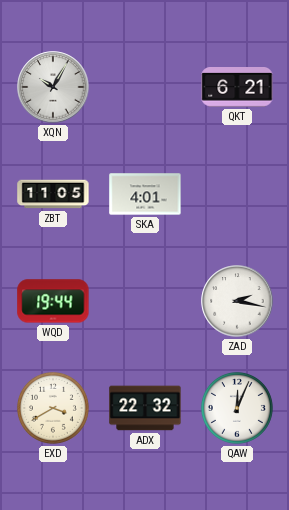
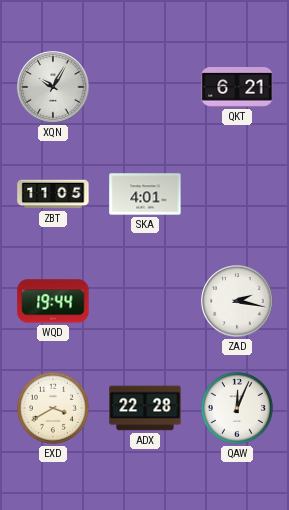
ADX: 22:32 -> 22:28 (145, 408)
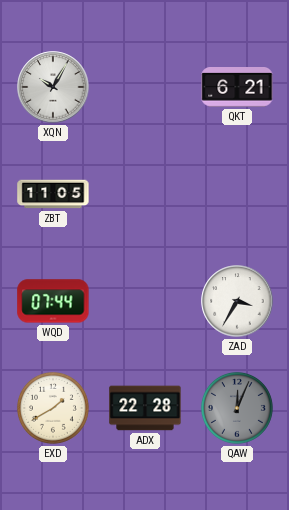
SKA: 4:01 -> none (145, 194)
WQD: 19:44 -> 07:44 (53, 301)
ZAD: 2:17 -> 3:35 (237, 301)
EXD: 3:40 -> 1:40 (53, 408)
QAW dial: white -> grey (237, 408)
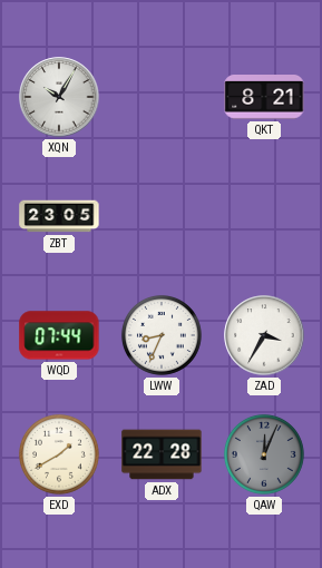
QKT: 6:21 -> 8:21 (264, 98)
ZBT: 11:05 -> 23:05 (59, 216)
LWW: none -> 8:34 (162, 335)
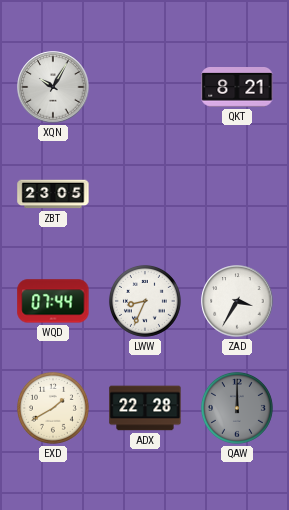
QAW: 12:04 -> 12:00 (237, 408)
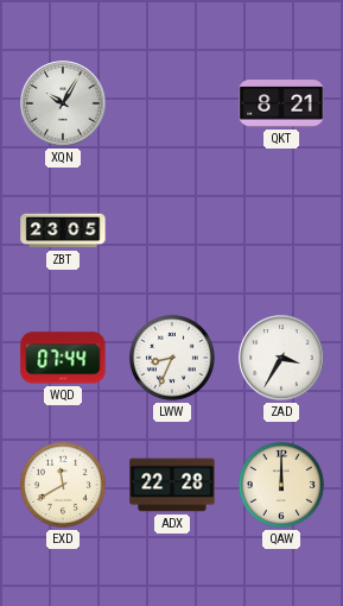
EXD: 1:40 -> 11:40 (63, 485)
QAW dial: grey -> cream (281, 485)
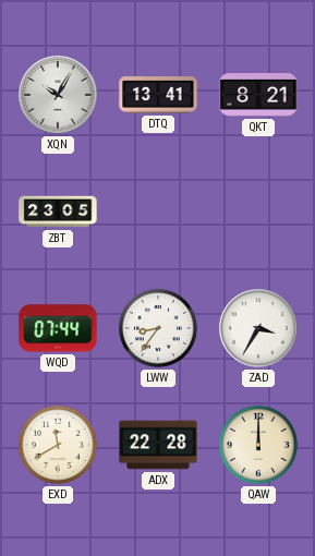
DTQ: none -> 13:41 (158, 96)
LWW: 8:34 -> 8:36 (158, 328)
